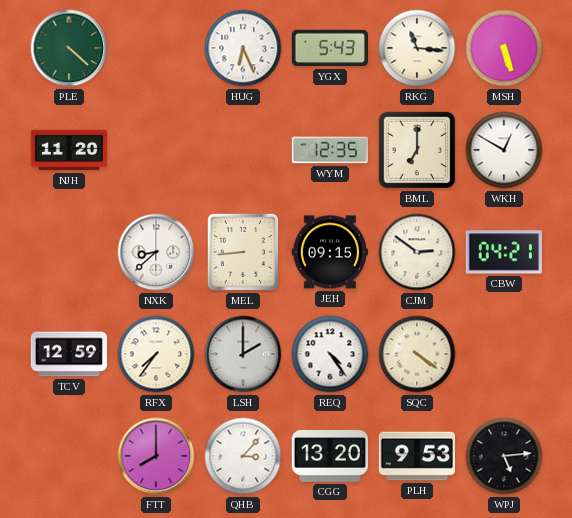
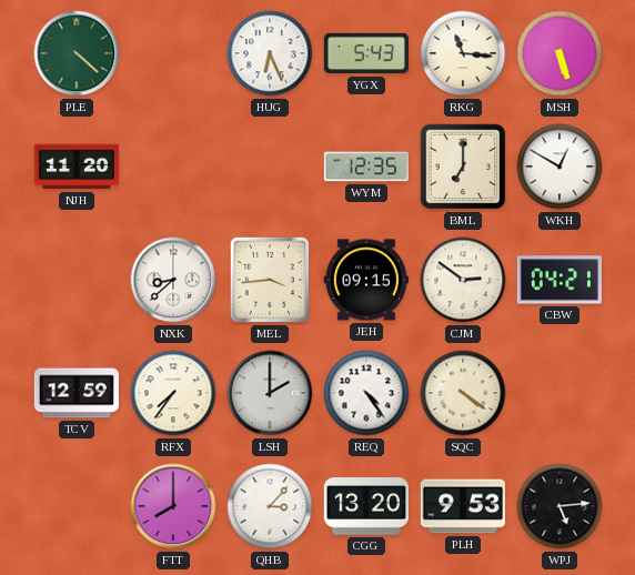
MEL: 8:44 -> 3:44 (270, 280)
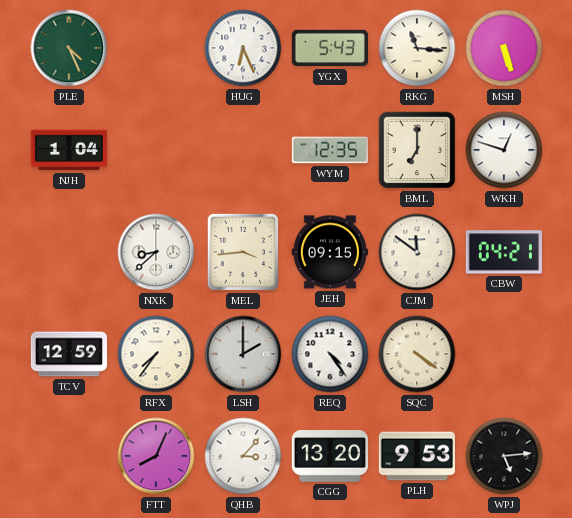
PLE: 4:22 -> 4:26 (69, 48)
NJH: 11:20 -> 1:04 (69, 150)
WKH: 12:50 -> 12:48 (504, 150)
CJM: 2:51 -> 11:51 (417, 252)
FTT: 8:00 -> 8:04 (156, 456)
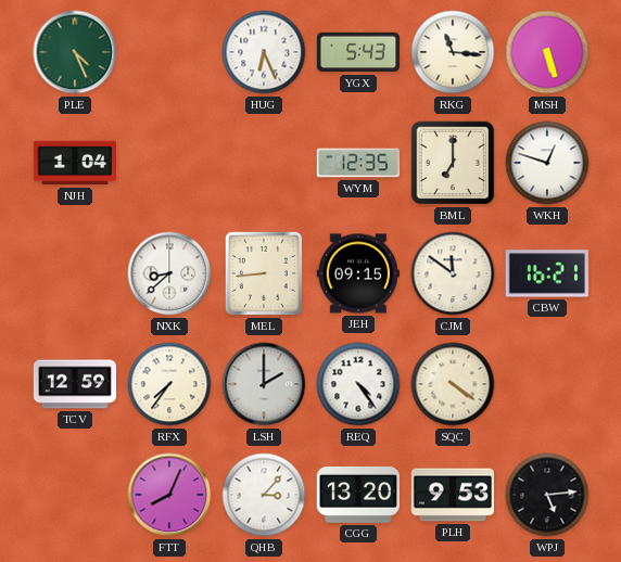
MEL: 3:44 -> 8:44 (264, 273)
CBW: 04:21 -> 16:21 (547, 273)
